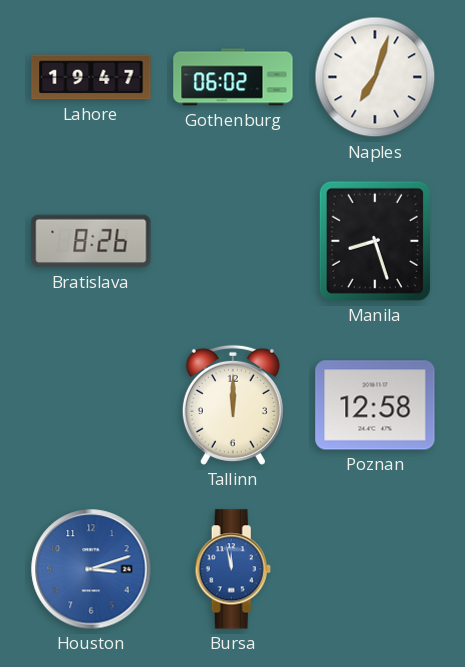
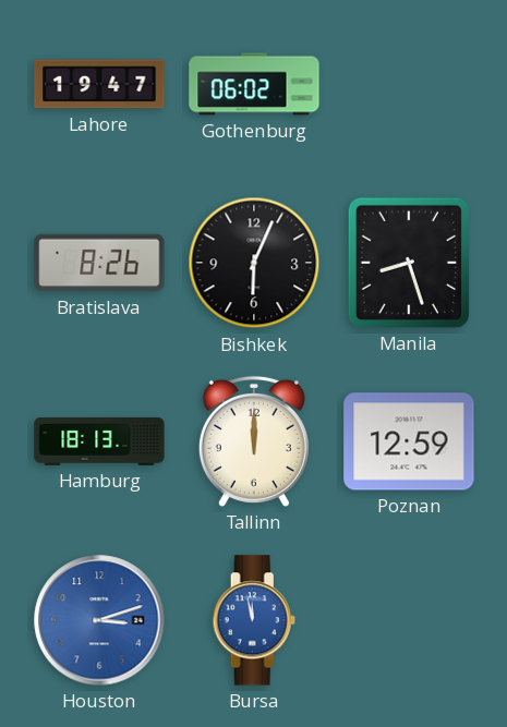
Naples: 7:03 -> none (375, 77)
Bishkek: none -> 6:04 (254, 263)
Hamburg: none -> 18:13 (99, 441)
Poznan: 12:58 -> 12:59 (409, 441)
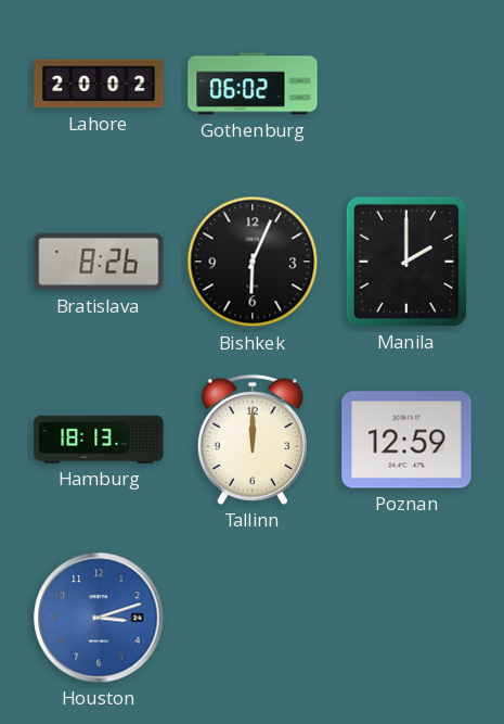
Lahore: 19:47 -> 20:02 (99, 84)
Manila: 8:27 -> 2:00 (406, 262)
Bursa: 11:58 -> none (254, 620)
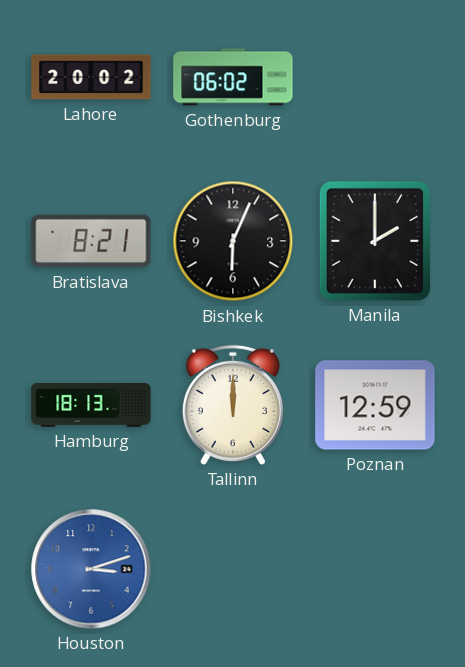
Bratislava: 8:26 -> 8:21 (91, 241)
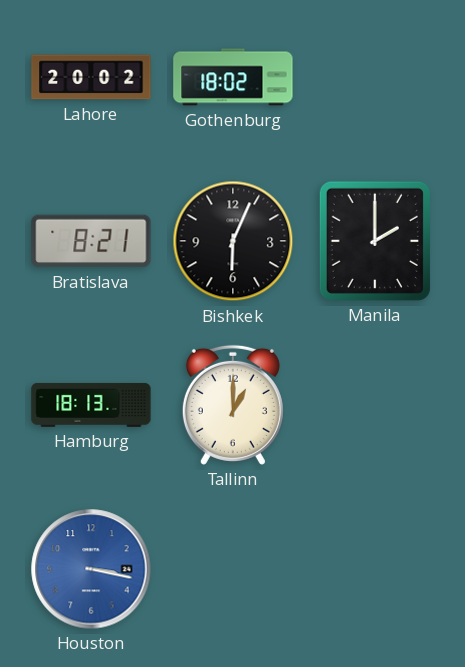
Gothenburg: 06:02 -> 18:02 (233, 77)
Tallinn: 12:00 -> 1:00 (233, 405)
Poznan: 12:59 -> none (375, 405)
Houston: 3:12 -> 3:17 (91, 569)
